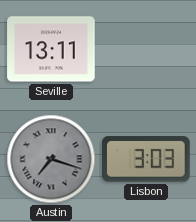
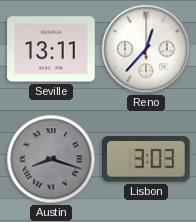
Reno: none -> 12:37 (146, 49)
Austin: 7:18 -> 8:18 (51, 159)
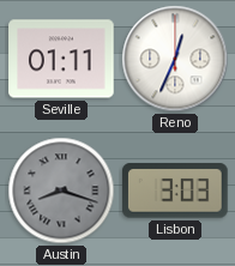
Seville: 13:11 -> 01:11 (61, 59)
Reno: 12:37 -> 12:34 (175, 59)
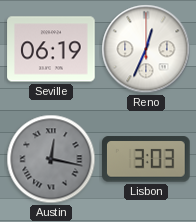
Seville: 01:11 -> 06:19 (51, 49)
Austin: 8:18 -> 12:17 (51, 159)
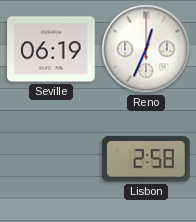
Austin: 12:17 -> none (51, 159)
Lisbon: 3:03 -> 2:58 (147, 159)
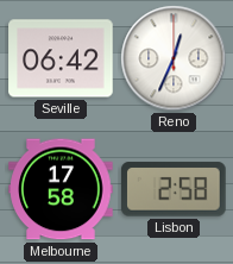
Seville: 06:19 -> 06:42 (61, 58)
Melbourne: none -> 17:58 (61, 189)
